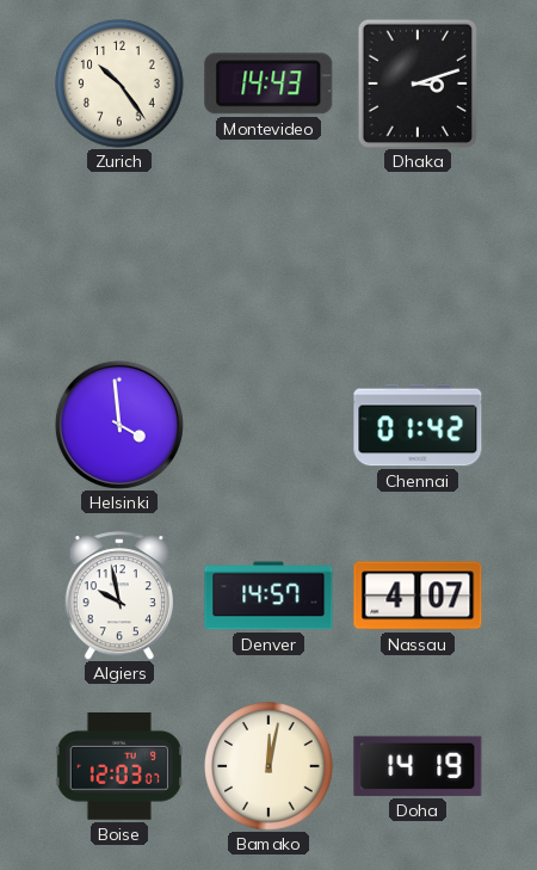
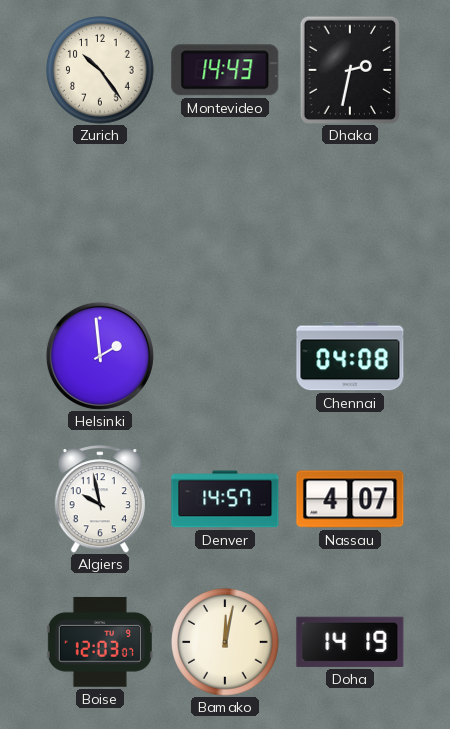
Dhaka: 3:12 -> 2:32 (350, 70)
Helsinki: 3:59 -> 1:59 (100, 356)
Chennai: 01:42 -> 04:08 (350, 356)
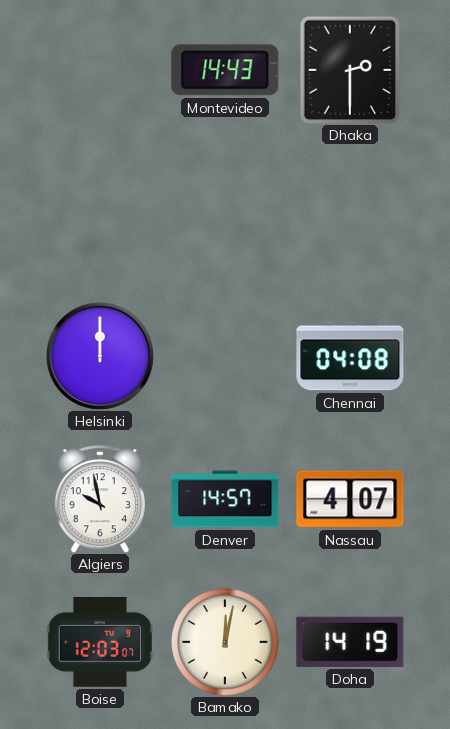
Zurich: 10:24 -> none (100, 70)
Dhaka: 2:32 -> 2:30 (350, 70)
Helsinki: 1:59 -> 12:00 (100, 356)
